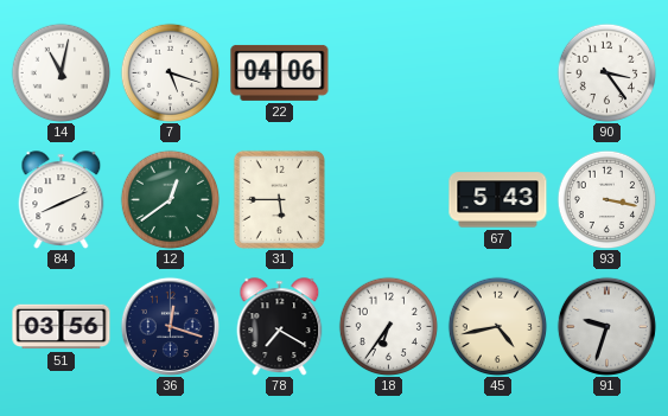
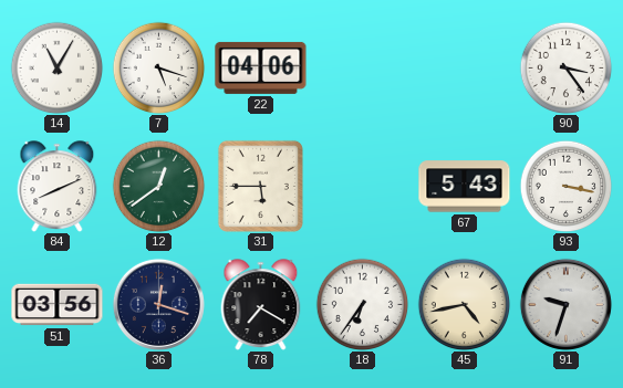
14: 11:02 -> 11:05 (56, 67)
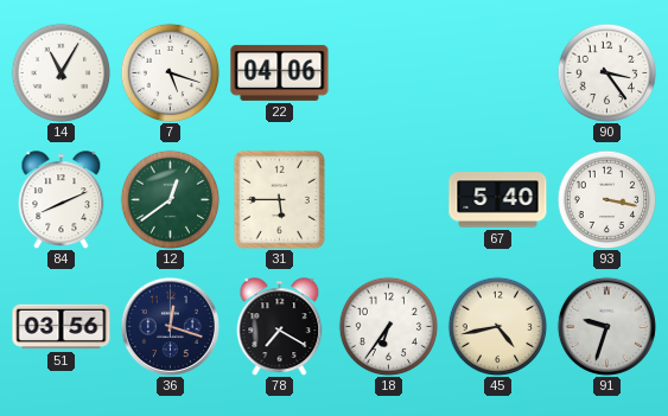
67: 5:43 -> 5:40 (498, 200)
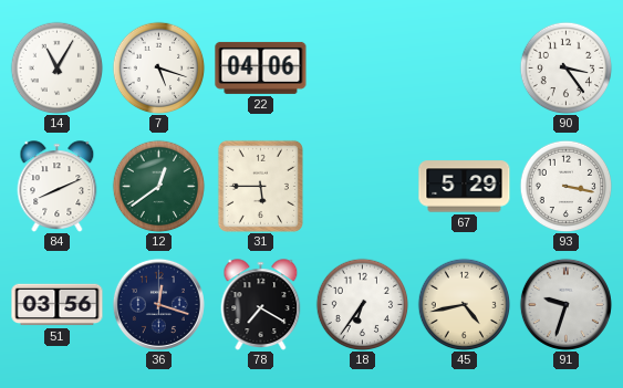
67: 5:40 -> 5:29 (465, 187)
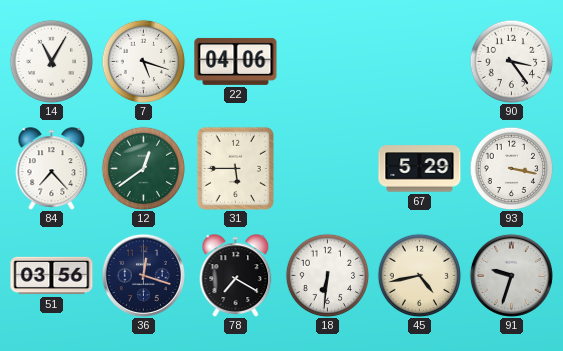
84: 8:11 -> 7:23 (52, 169)
18: 6:36 -> 6:31 (327, 275)
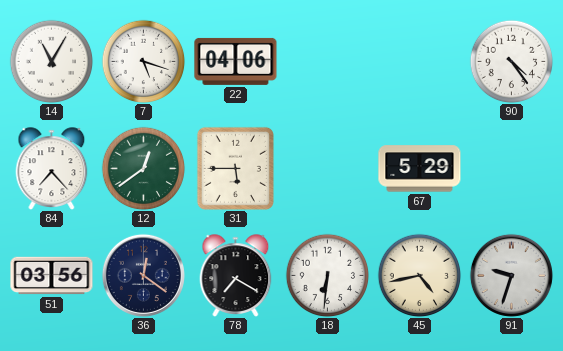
90: 3:24 -> 4:24 (511, 61)
93: 3:17 -> none (511, 168)
36: 12:18 -> 12:21 (143, 275)
